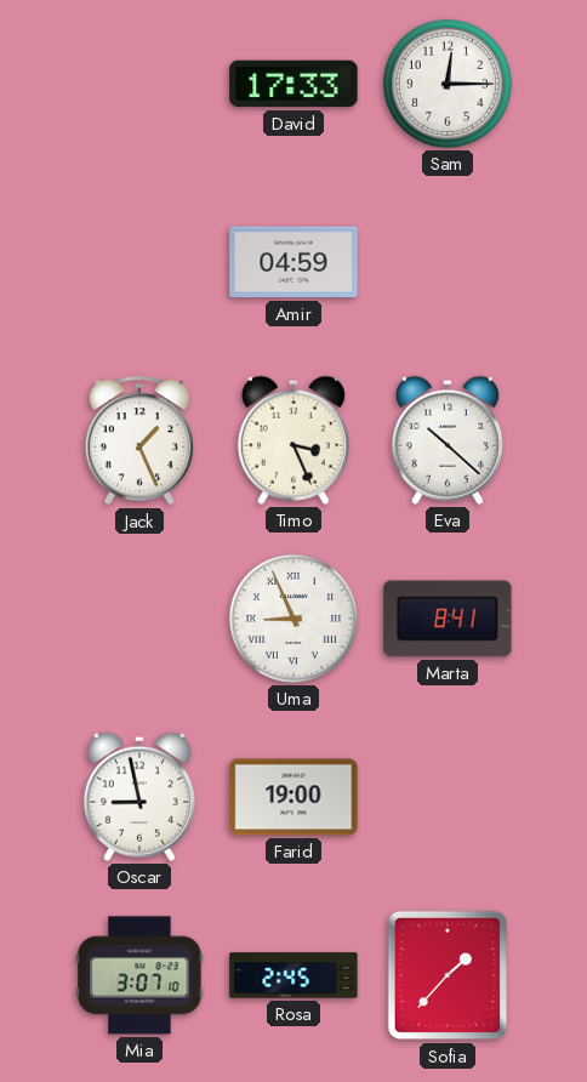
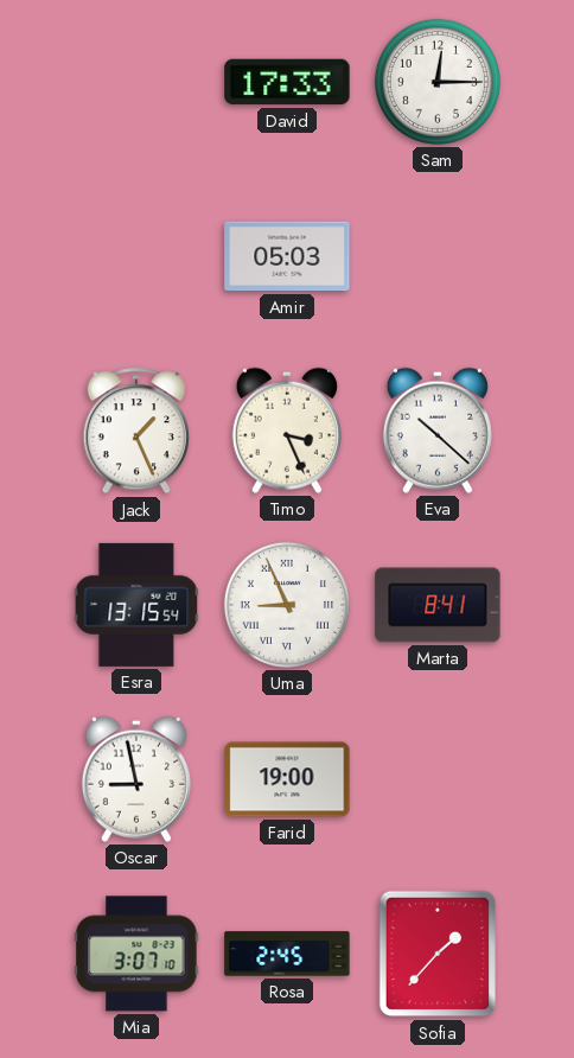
Amir: 04:59 -> 05:03 (287, 256)
Esra: none -> 13:15 (136, 605)
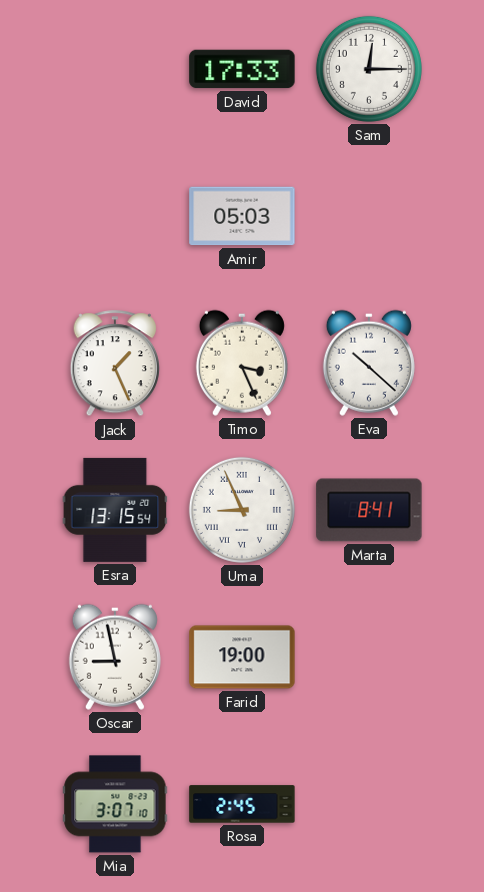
Sofia: 1:37 -> none (436, 954)
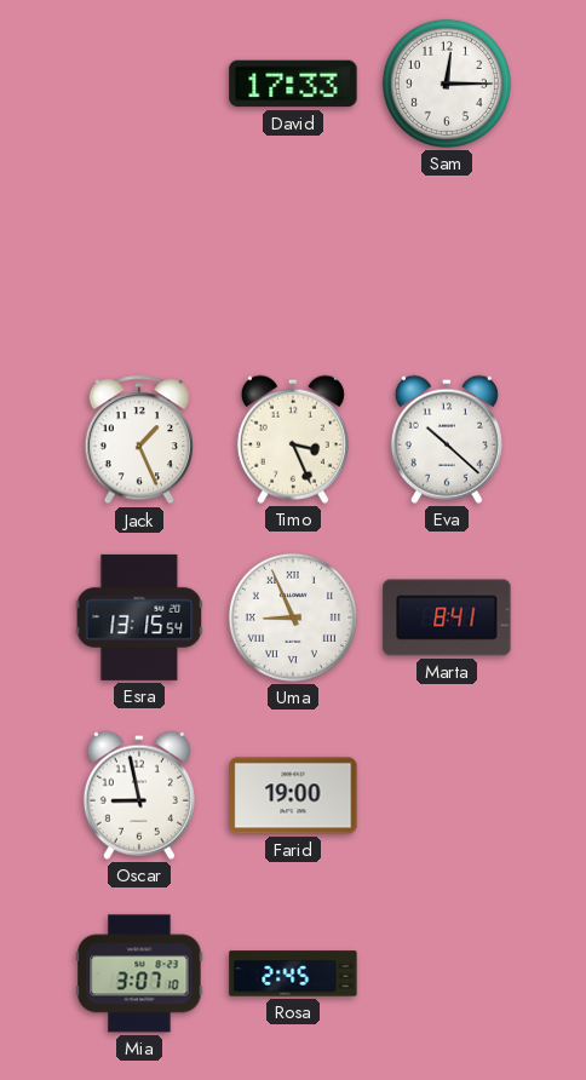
Amir: 05:03 -> none (242, 216)
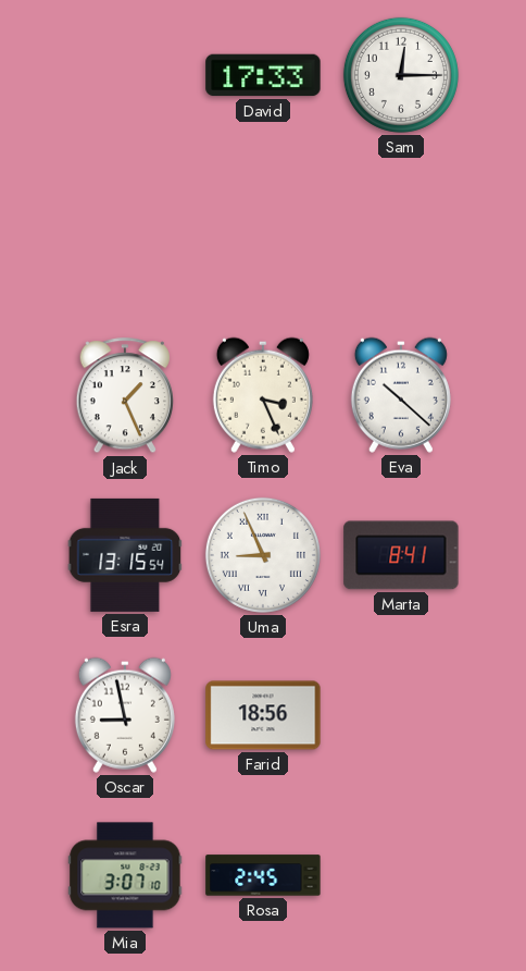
Farid: 19:00 -> 18:56 (263, 715)
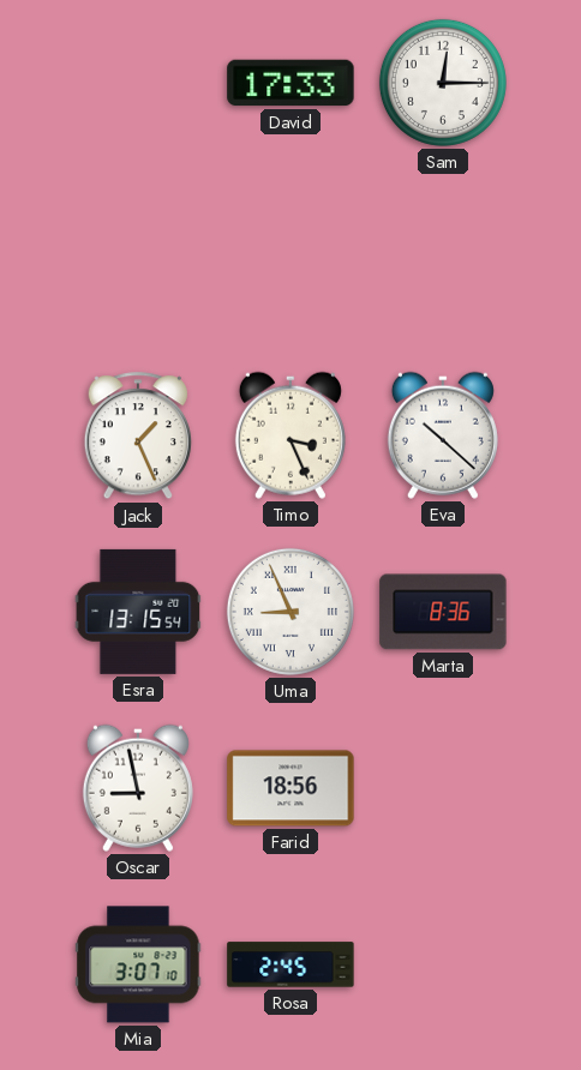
Marta: 8:41 -> 8:36 (443, 612)
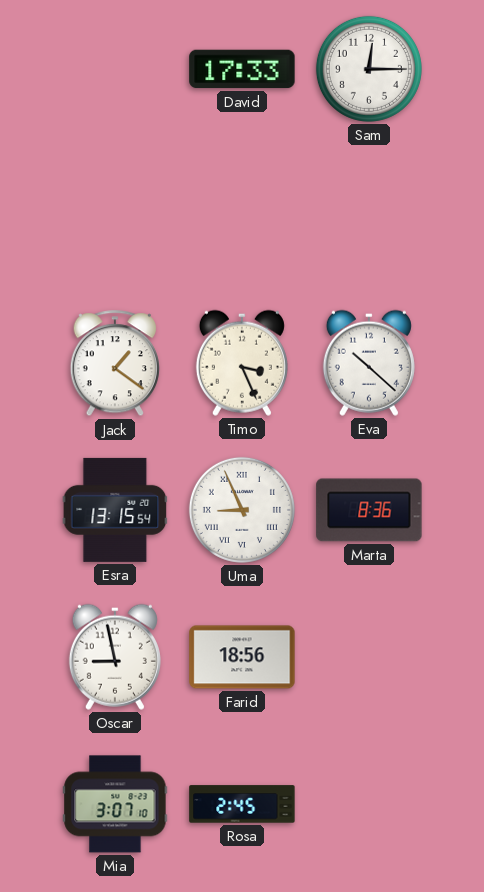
Jack: 1:26 -> 1:21 (115, 364)
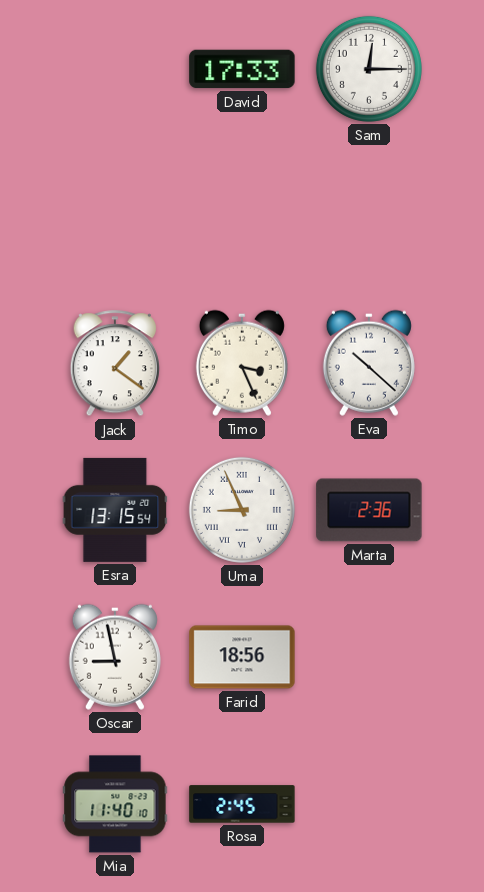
Marta: 8:36 -> 2:36 (369, 510)
Mia: 3:07 -> 11:40 (115, 804)
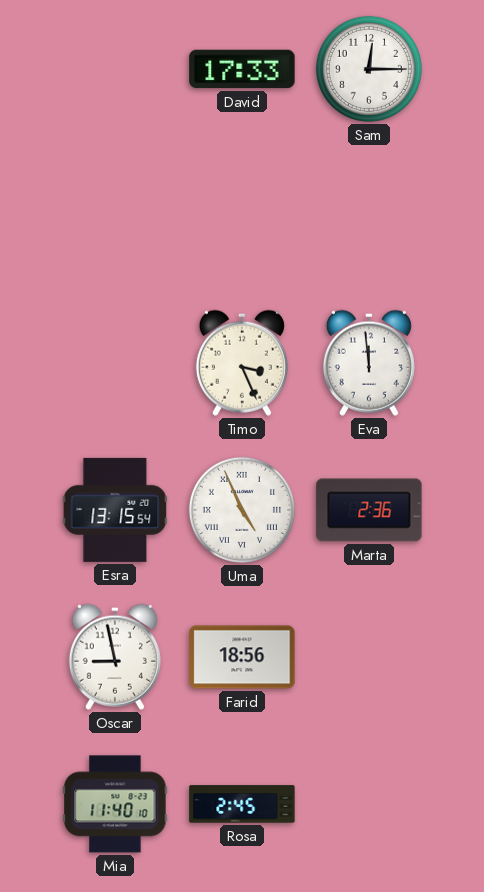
Jack: 1:21 -> none (115, 364)
Eva: 10:22 -> 11:59 (369, 363)
Uma: 8:56 -> 4:56 (242, 510)
